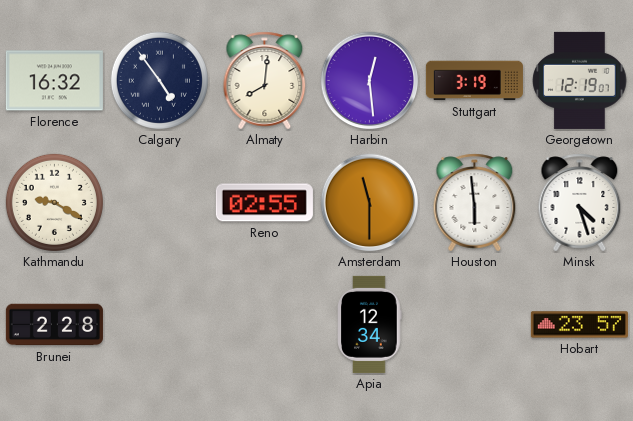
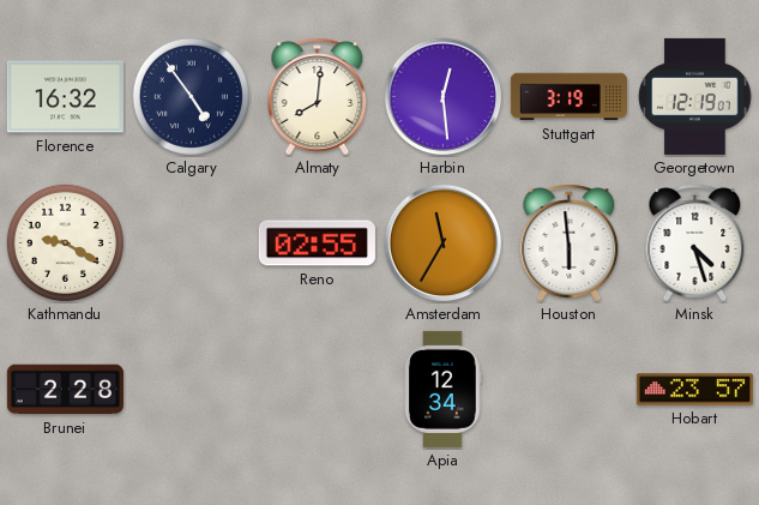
Amsterdam: 11:30 -> 11:35 (444, 244)
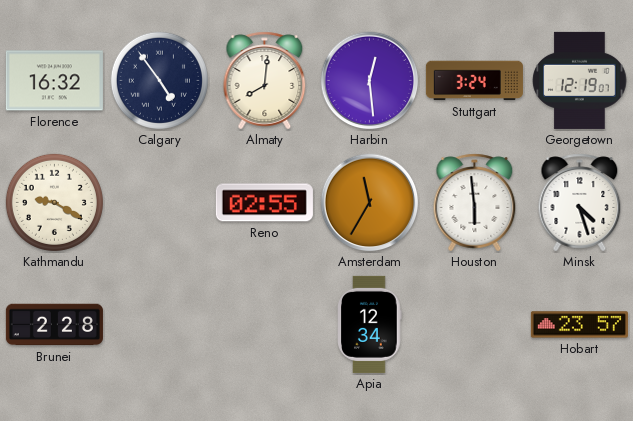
Stuttgart: 3:19 -> 3:24 (474, 81)
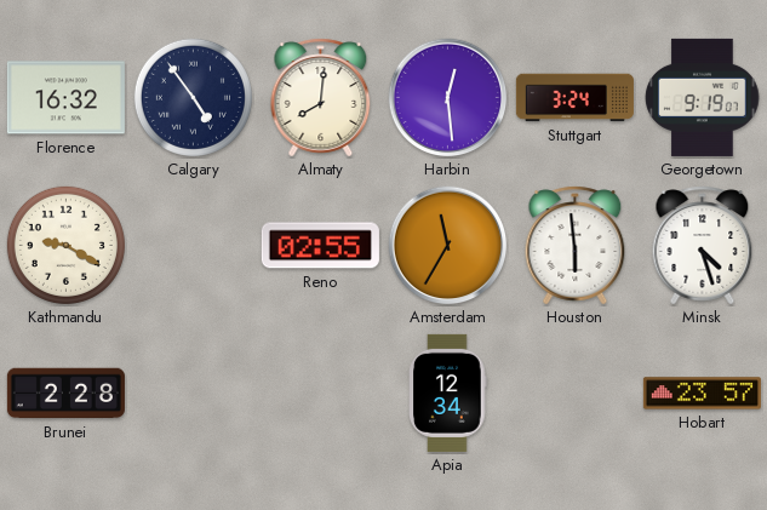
Georgetown: 12:19 -> 9:19 (703, 97)
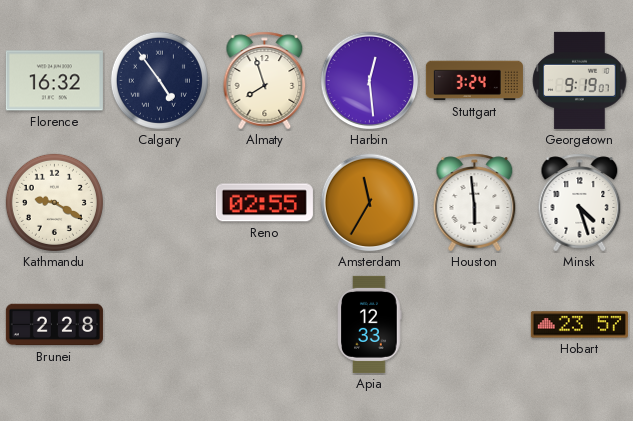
Almaty: 8:01 -> 7:57 (265, 81)
Apia: 12:34 -> 12:33 (370, 324)
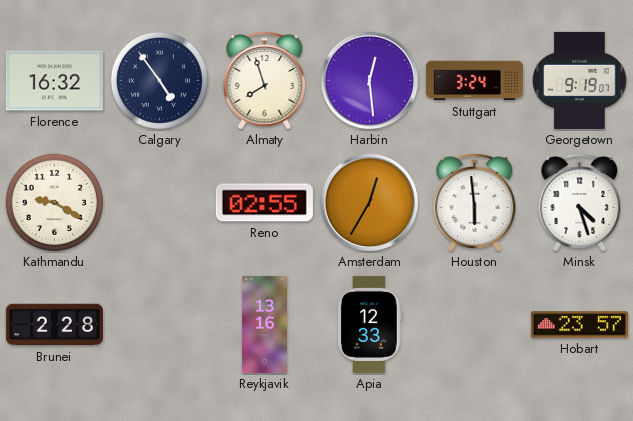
Amsterdam: 11:35 -> 12:35 (370, 203)
Reykjavik: none -> 13:16 (264, 324)
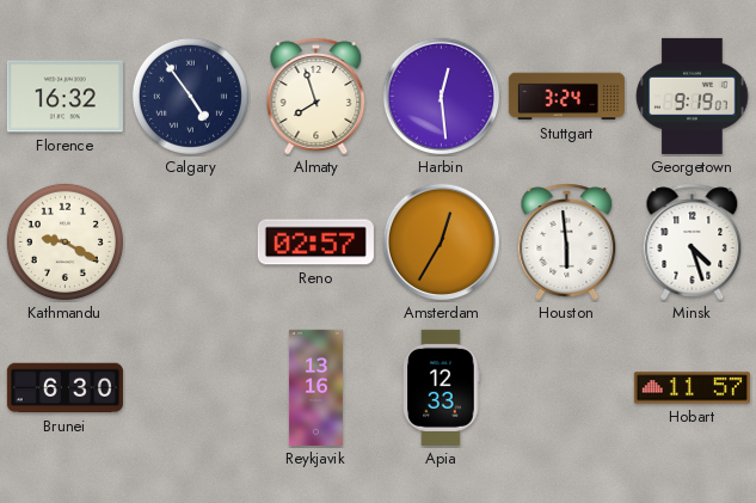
Reno: 02:55 -> 02:57 (315, 243)
Brunei: 2:28 -> 6:30 (64, 388)
Hobart: 23:57 -> 11:57 (692, 388)
